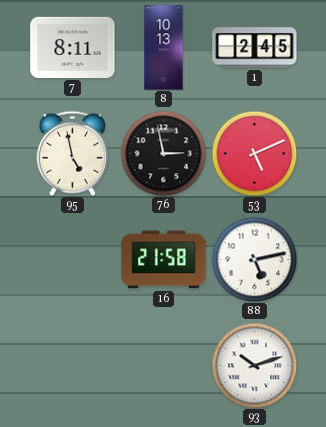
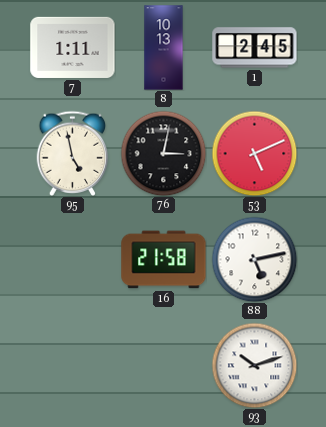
7: 8:11 -> 1:11 (73, 47)
76: 2:58 -> 3:02 (163, 153)
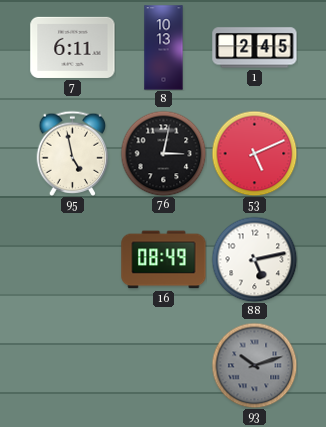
7: 1:11 -> 6:11 (73, 47)
16: 21:58 -> 08:49 (164, 260)
93 dial: white -> grey (254, 365)
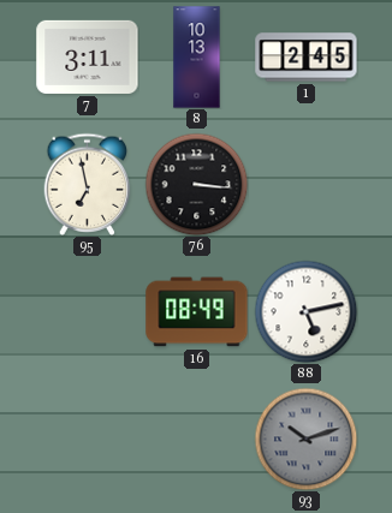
7: 6:11 -> 3:11 (88, 56)
95: 4:58 -> 6:58 (88, 184)
76: 3:02 -> 3:16 (196, 184)
53: 5:11 -> none (254, 153)
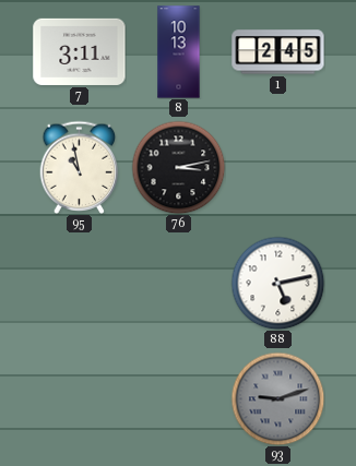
95: 6:58 -> 10:58 (80, 167)
76: 3:16 -> 3:13 (178, 167)
16: 08:49 -> none (197, 312)
93: 10:12 -> 9:12 (277, 398)
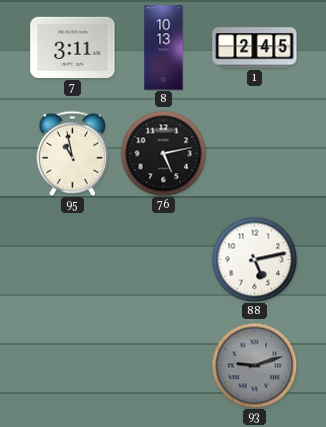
76: 3:13 -> 5:13 (163, 153)
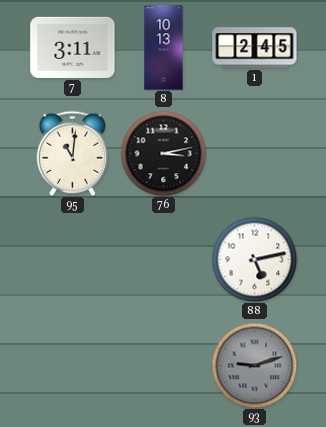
95: 10:58 -> 11:01 (73, 153)
76: 5:13 -> 3:13 (163, 153)
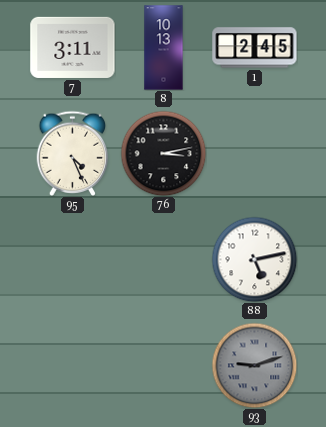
95: 11:01 -> 4:26 (73, 153)
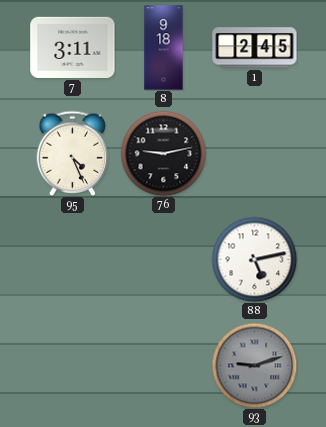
8: 10:13 -> 9:18 (164, 48)
76: 3:13 -> 9:13 (163, 153)
